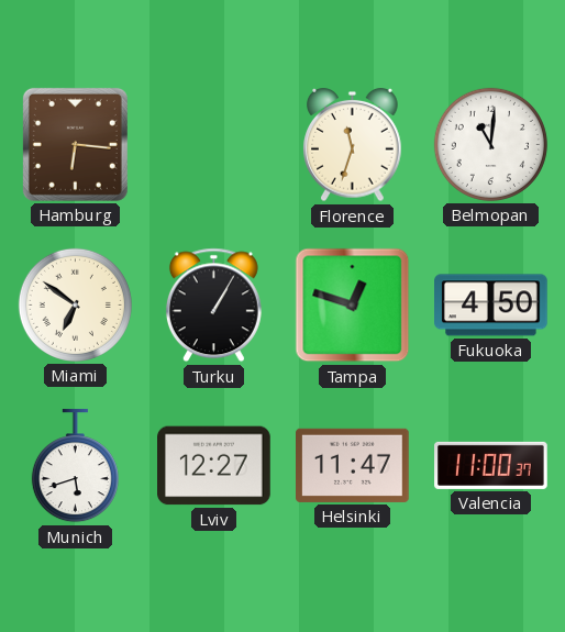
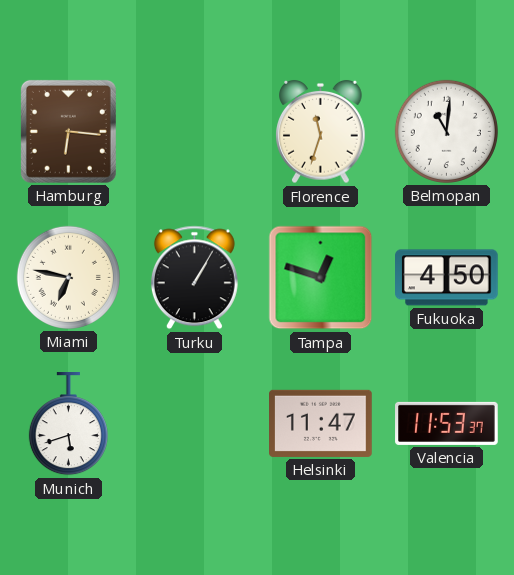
Miami: 6:51 -> 6:47 (68, 277)
Lviv: 12:27 -> none (214, 466)
Valencia: 11:00 -> 11:53 (447, 423)
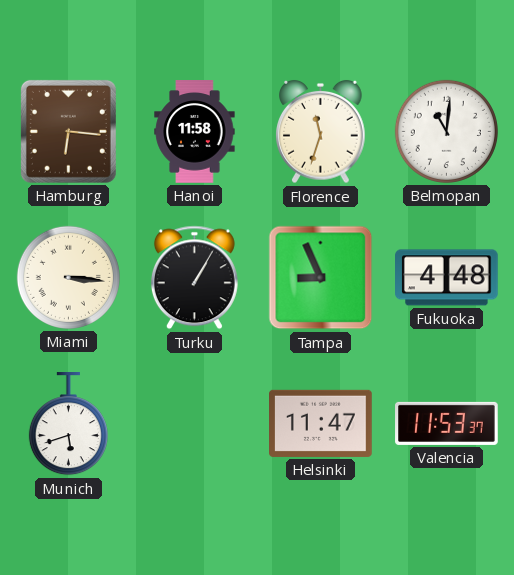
Hanoi: none -> 11:58 (195, 132)
Miami: 6:47 -> 3:16 (68, 277)
Tampa: 12:48 -> 8:56 (321, 278)
Fukuoka: 4:50 -> 4:48 (447, 278)
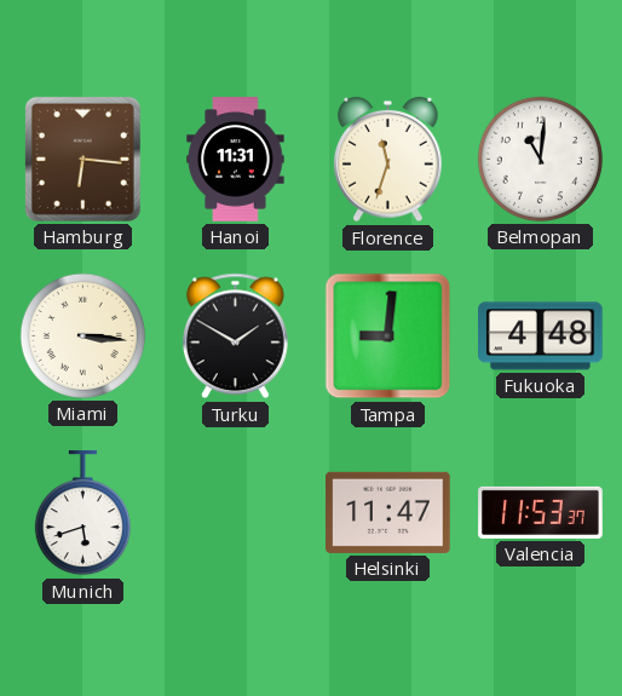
Hanoi: 11:58 -> 11:31 (236, 160)
Turku: 1:05 -> 1:50 (235, 337)
Tampa: 8:56 -> 9:01 (388, 337)
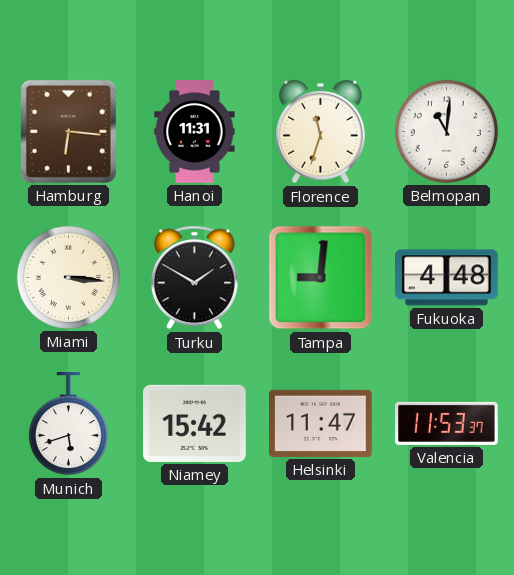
Niamey: none -> 15:42 (195, 423)
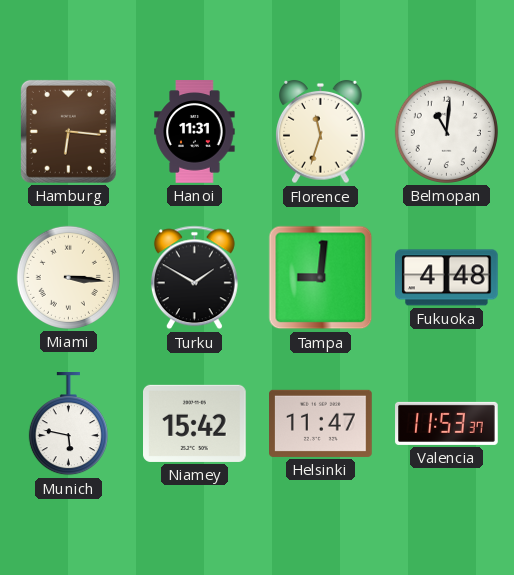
Munich: 5:42 -> 5:47 (68, 424)
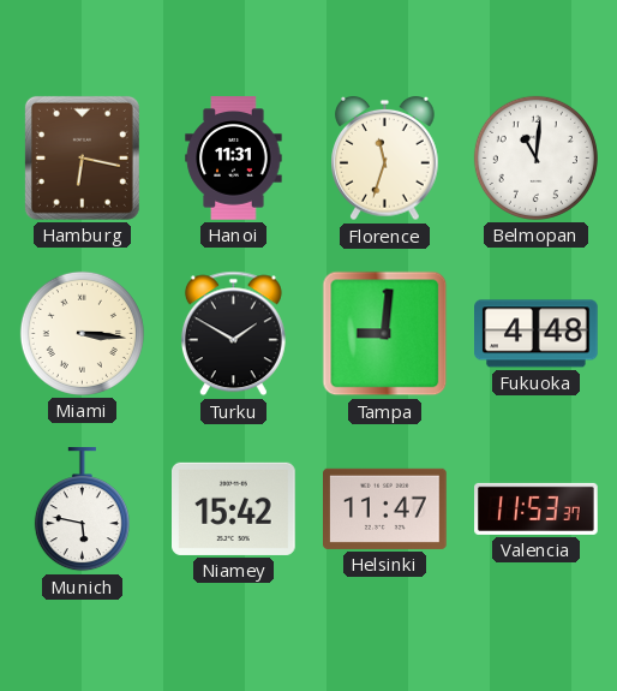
Hamburg: 6:16 -> 6:17 (82, 157)
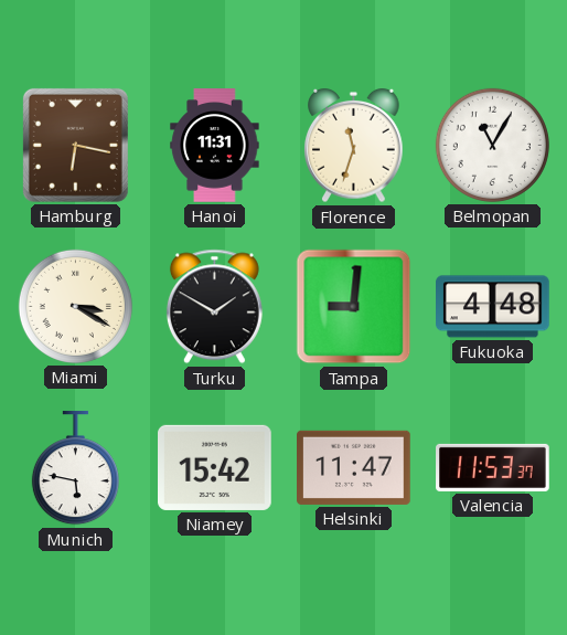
Belmopan: 11:01 -> 11:05 (492, 145)
Miami: 3:16 -> 3:20 (75, 306)
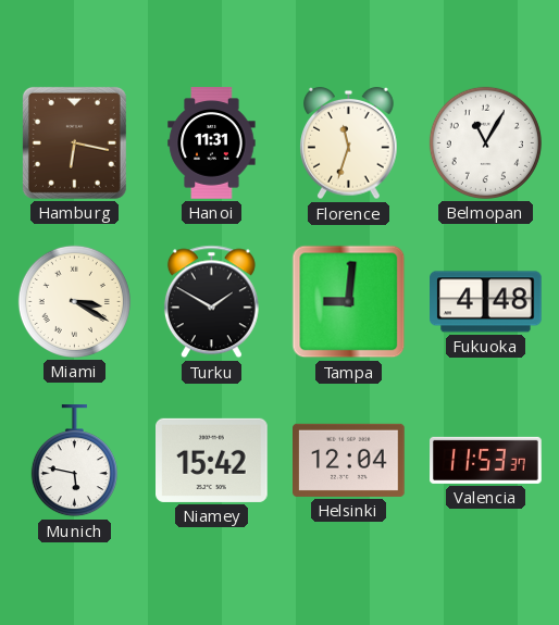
Helsinki: 11:47 -> 12:04 (349, 460)
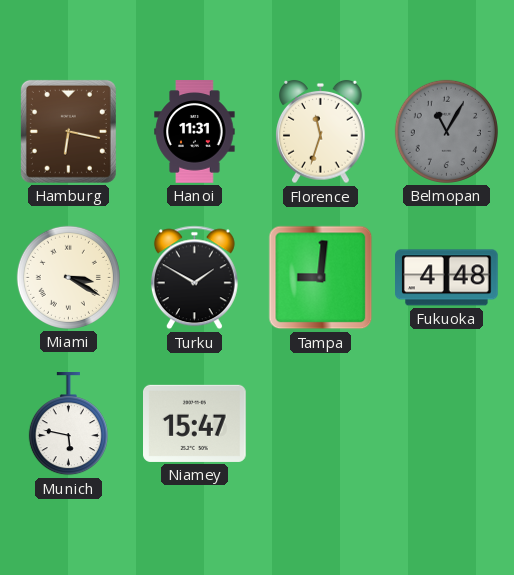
Belmopan dial: white -> grey (446, 131)
Niamey: 15:42 -> 15:47 (195, 423)
Helsinki: 12:04 -> none (349, 460)
Valencia: 11:53 -> none (486, 460)
